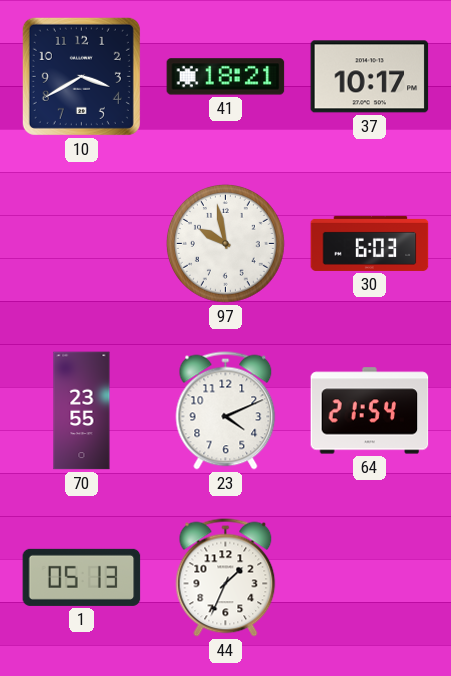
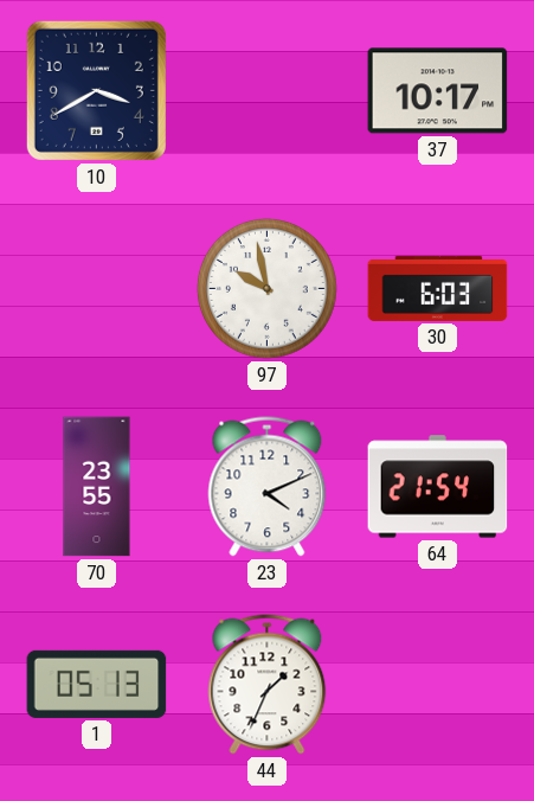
41: 18:21 -> none (226, 77)
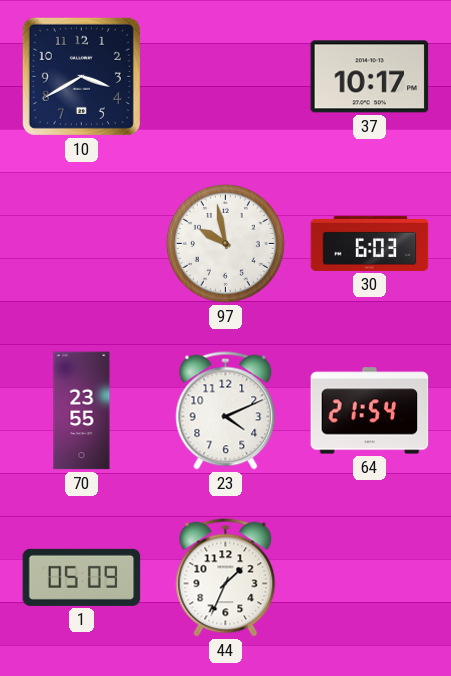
1: 05:13 -> 05:09 (82, 577)
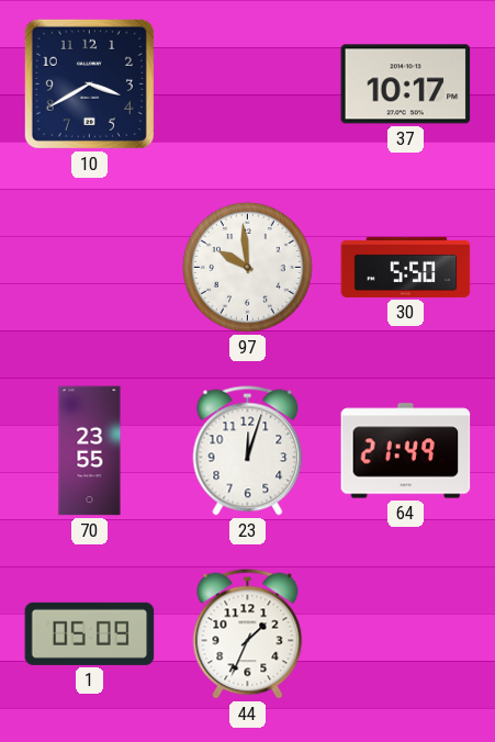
97: 9:58 -> 9:59 (247, 267)
30: 6:03 -> 5:50 (406, 267)
23: 4:11 -> 12:03 (248, 451)
64: 21:54 -> 21:49 (406, 451)
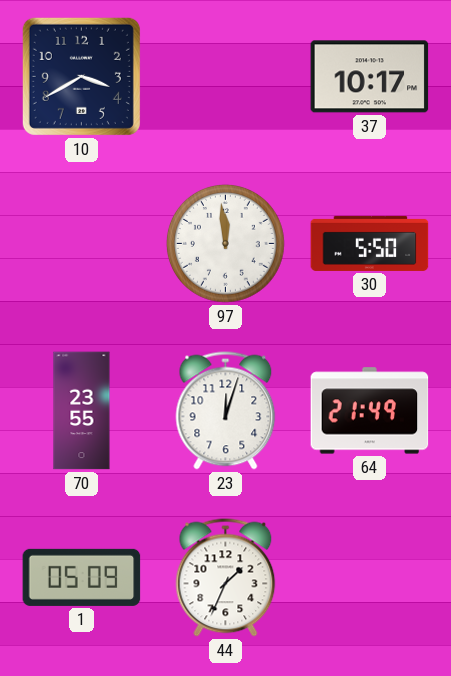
97: 9:59 -> 11:59 (225, 243)
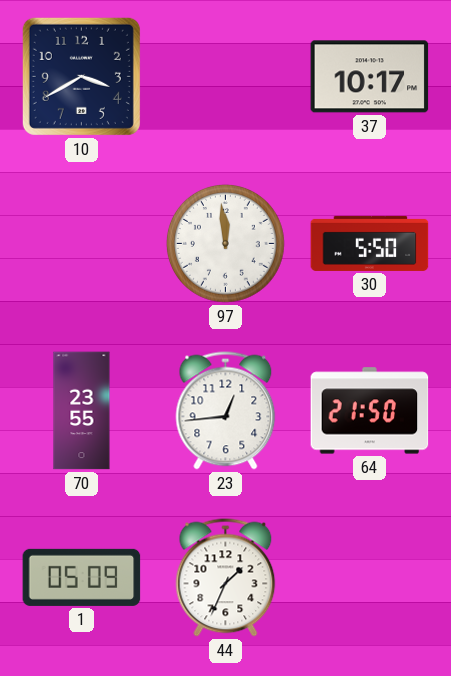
23: 12:03 -> 12:44 (226, 411)
64: 21:49 -> 21:50 (370, 411)
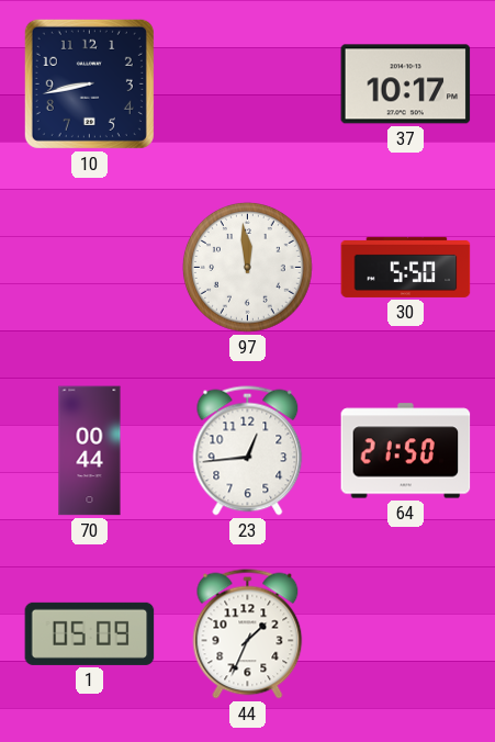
10: 3:40 -> 8:43 (89, 83)
70: 23:55 -> 00:44 (90, 451)
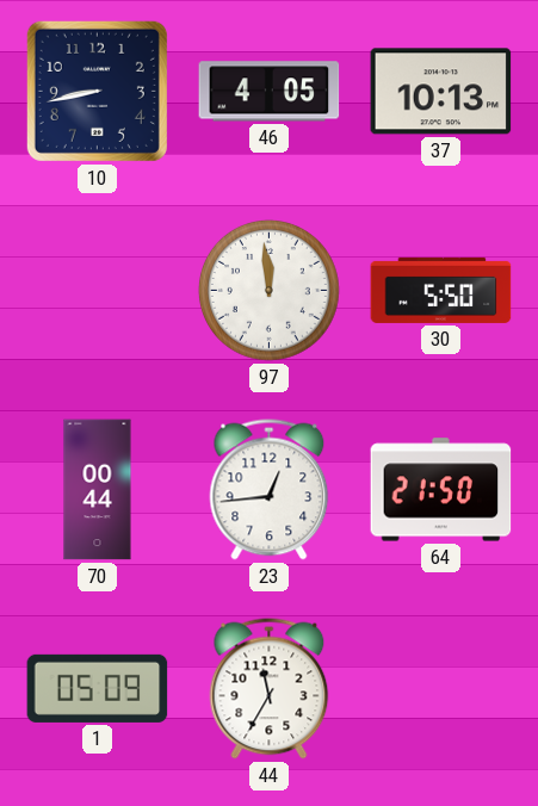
46: none -> 4:05 (270, 92)
37: 10:17 -> 10:13 (441, 92)
44: 1:34 -> 11:35 (270, 689)
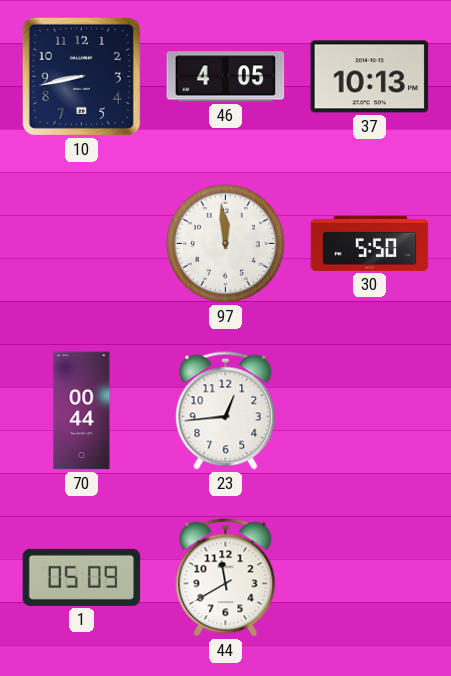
64: 21:50 -> none (441, 490)
44: 11:35 -> 11:40 (226, 578)
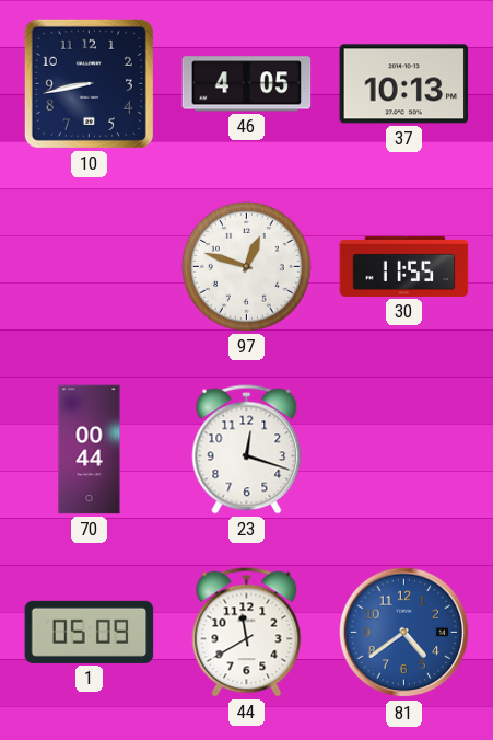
97: 11:59 -> 12:48 (246, 266)
30: 5:50 -> 11:55 (404, 266)
23: 12:44 -> 12:18 (247, 450)
81: none -> 4:39 (404, 633)
